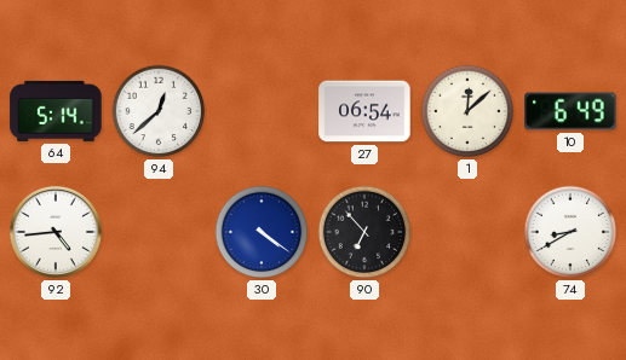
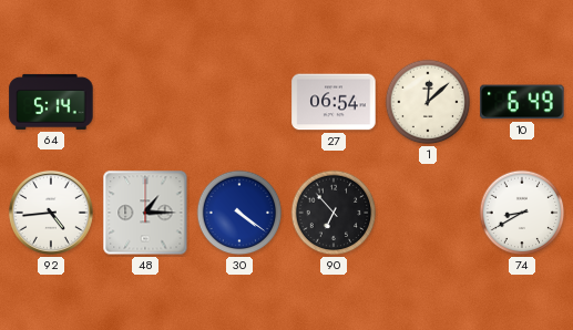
94: 12:38 -> none (159, 111)
48: none -> 1:15 (145, 213)
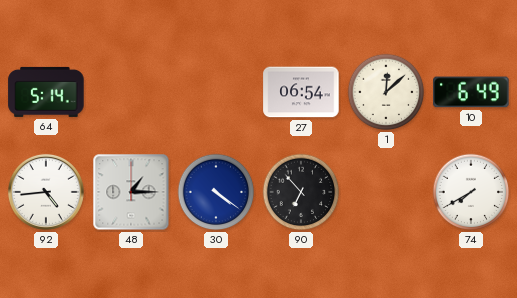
74: 8:40 -> 7:40 (471, 192)
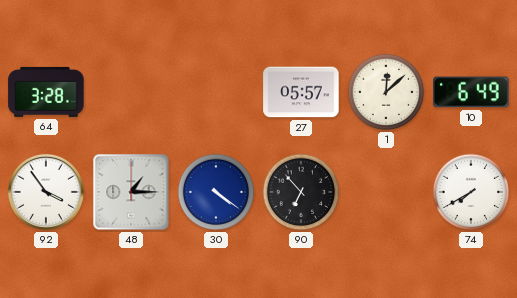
64: 5:14 -> 3:28 (46, 92)
27: 06:54 -> 05:57 (301, 92)
92: 4:44 -> 3:54 (46, 192)
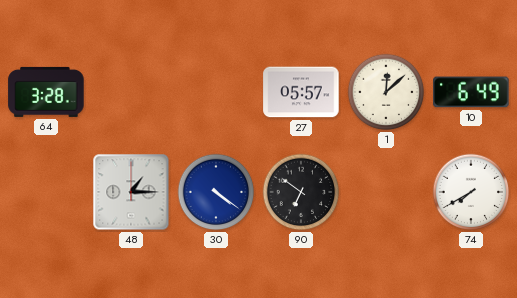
92: 3:54 -> none (46, 192)
90: 6:53 -> 6:51 (301, 192)
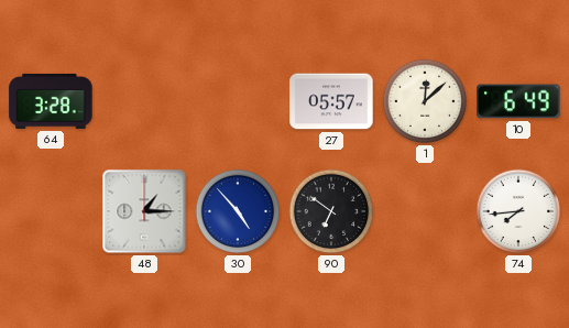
30: 4:21 -> 4:53 (238, 211)
74: 7:40 -> 7:44 (518, 211)
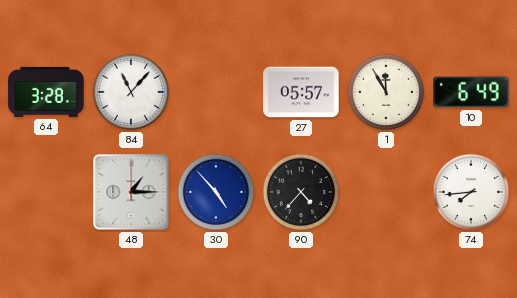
84: none -> 11:07 (131, 92)
1: 12:08 -> 11:55 (386, 92)
90: 6:51 -> 4:37 (301, 192)
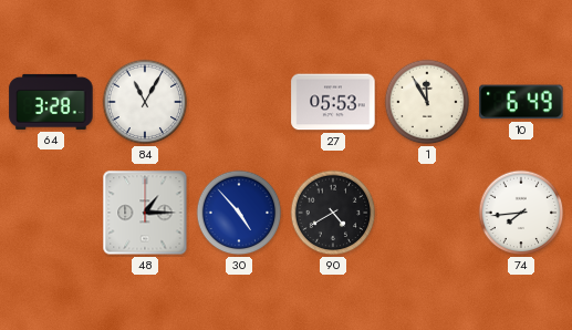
84: 11:07 -> 11:05 (145, 102)
27: 05:57 -> 05:53 (333, 102)
90: 4:37 -> 4:40 (333, 213)
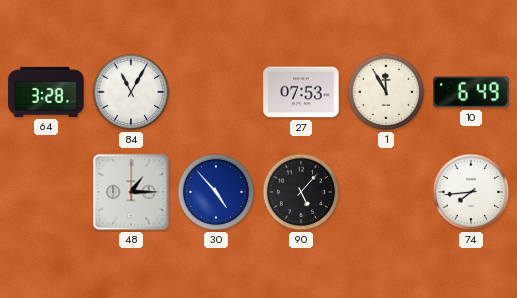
27: 05:53 -> 07:53 (301, 92)
90: 4:40 -> 5:07 (301, 192)
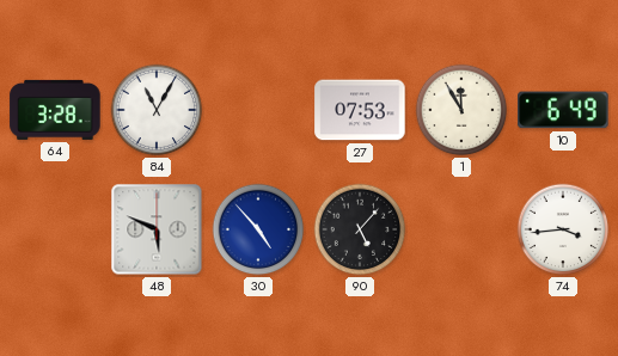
48: 1:15 -> 5:49 (157, 229)
74: 7:44 -> 3:44 (563, 229)
